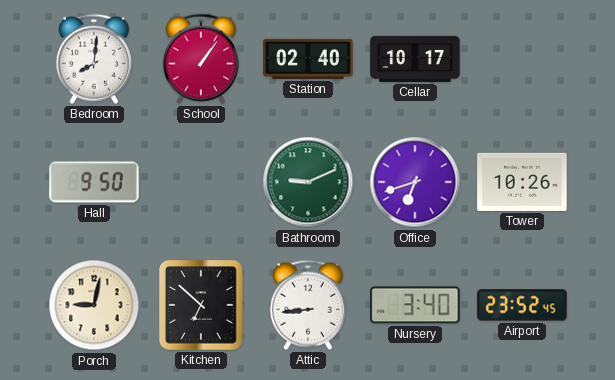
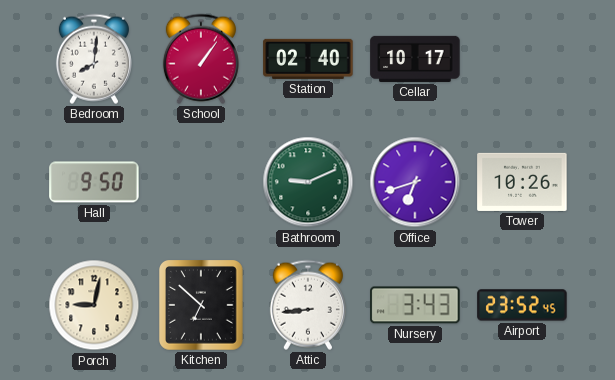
Nursery: 3:40 -> 3:43 (415, 305)
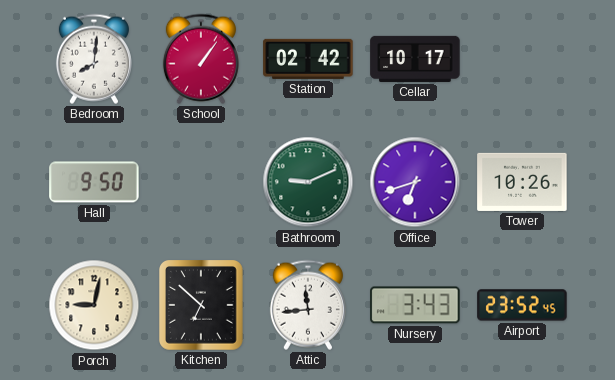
Station: 02:40 -> 02:42 (308, 59)
Attic: 8:44 -> 11:44 (308, 305)
